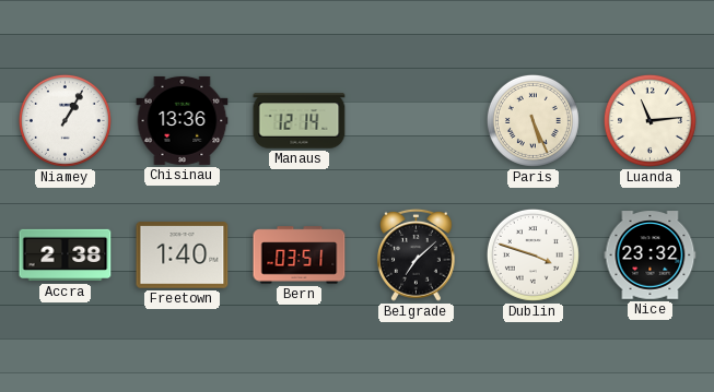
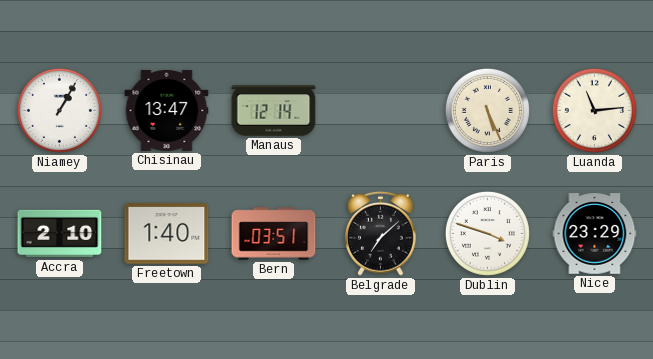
Chisinau: 13:36 -> 13:47 (167, 110)
Accra: 2:38 -> 2:10 (60, 234)
Nice: 23:32 -> 23:29 (595, 234)
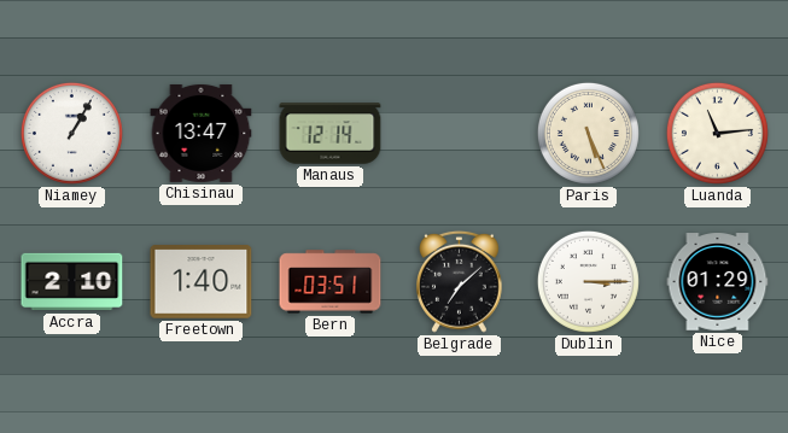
Dublin: 3:48 -> 3:15 (588, 281)
Nice: 23:29 -> 01:29 (718, 282)
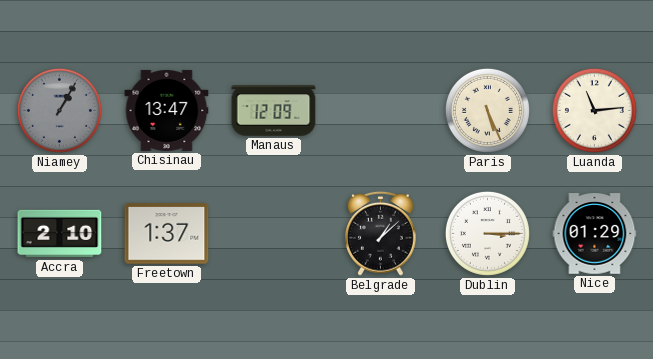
Niamey dial: white -> grey (59, 110)
Manaus: 12:14 -> 12:09 (274, 111)
Freetown: 1:40 -> 1:37 (167, 234)
Bern: 03:51 -> none (331, 282)
Belgrade: 7:08 -> 1:08 (381, 233)
